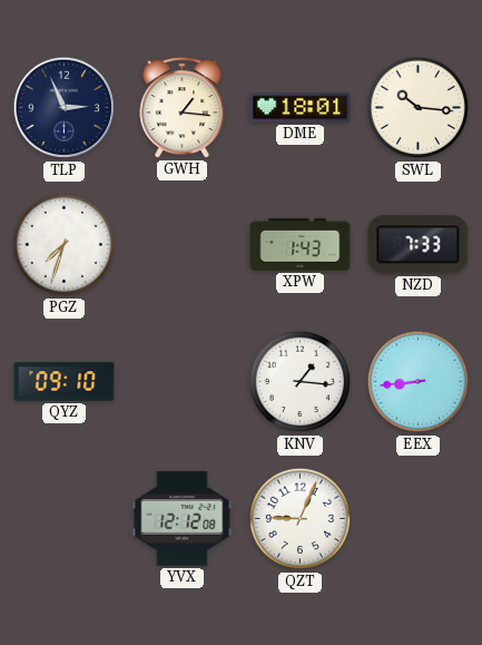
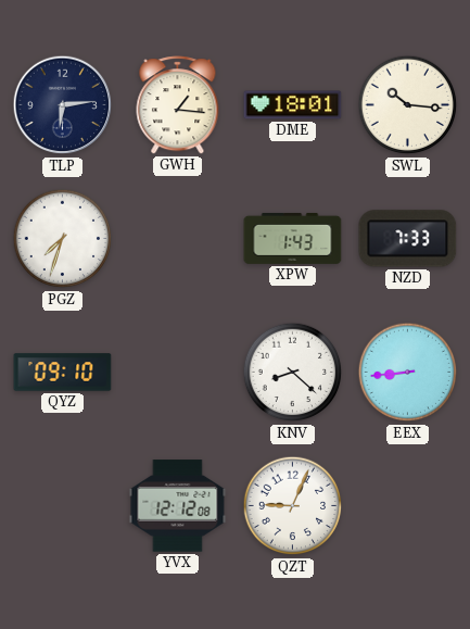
TLP: 2:56 -> 6:14 (63, 105)
KNV: 1:16 -> 8:22 (293, 373)
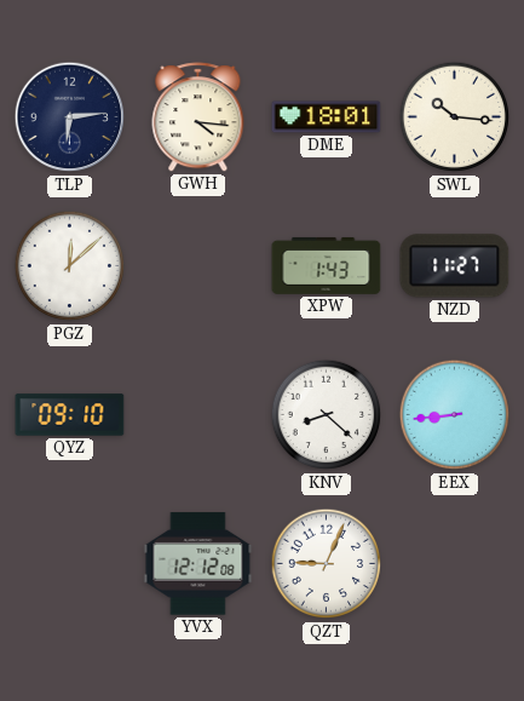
GWH: 1:16 -> 4:16 (198, 117)
PGZ: 7:33 -> 12:08 (70, 266)
NZD: 7:33 -> 11:27 (455, 266)
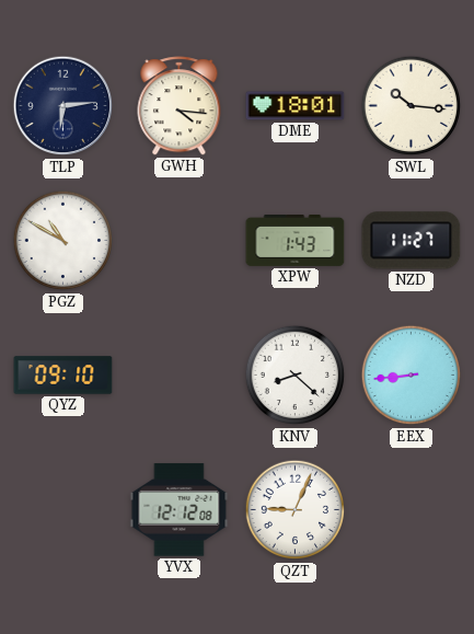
PGZ: 12:08 -> 10:50 (63, 241)
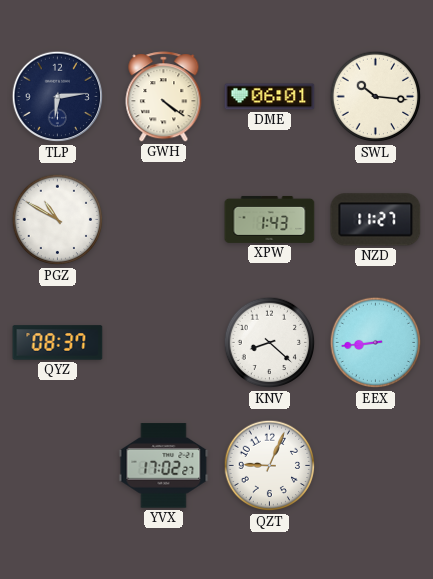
GWH: 4:16 -> 4:21 (164, 97)
DME: 18:01 -> 06:01 (270, 97)
QYZ: 09:10 -> 08:37 (58, 343)
YVX: 12:12 -> 17:02 (164, 466)
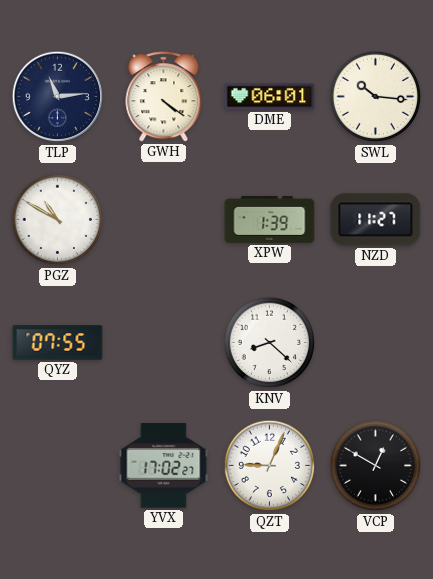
TLP: 6:14 -> 11:14 (58, 97)
XPW: 1:43 -> 1:39 (270, 219)
QYZ: 08:37 -> 07:55 (58, 343)
EEX: 8:44 -> none (376, 343)
VCP: none -> 12:50 (376, 466)
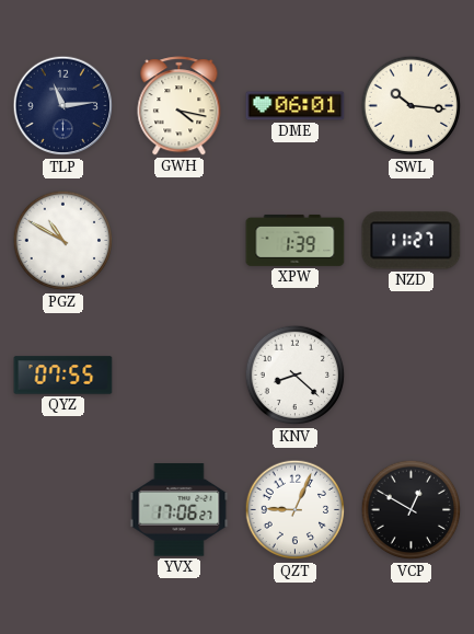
GWH: 4:21 -> 4:17 (180, 106)
YVX: 17:02 -> 17:06 (180, 510)
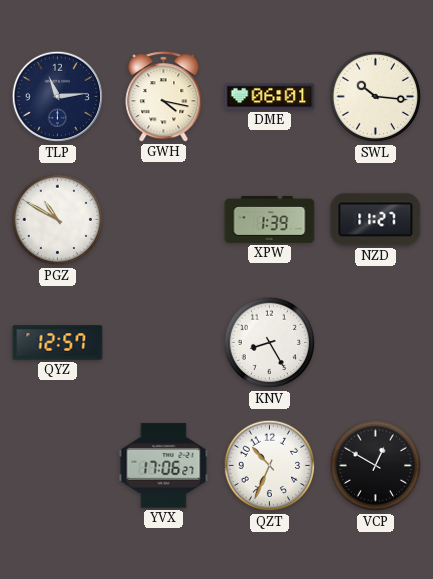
QYZ: 07:55 -> 12:57 (58, 343)
KNV: 8:22 -> 8:25 (270, 343)
QZT: 9:04 -> 10:34 (270, 466)
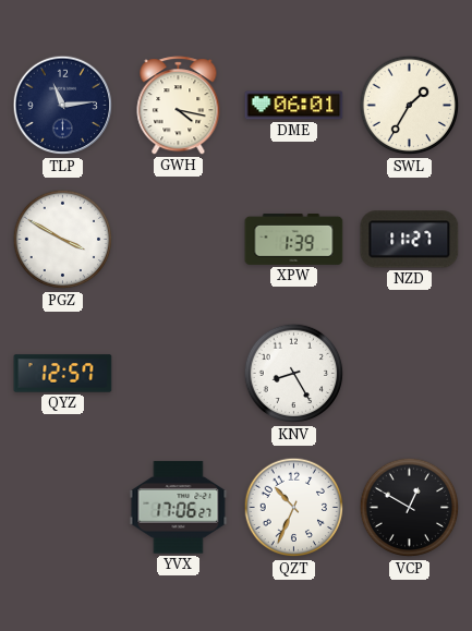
SWL: 10:16 -> 1:35 (410, 106)
PGZ: 10:50 -> 3:50 (63, 240)
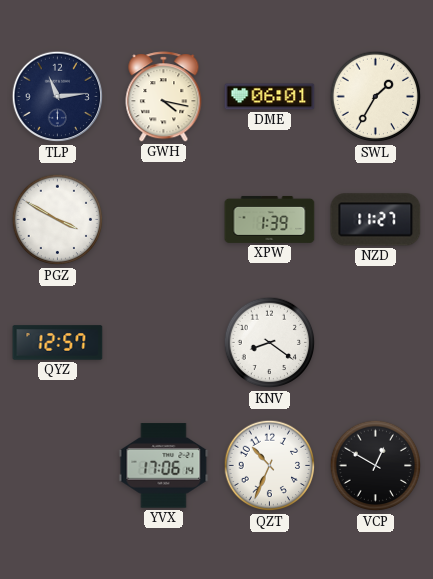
KNV: 8:25 -> 8:21 (270, 343)
YVX: 17:06:27 -> 17:06:14 (164, 466)
